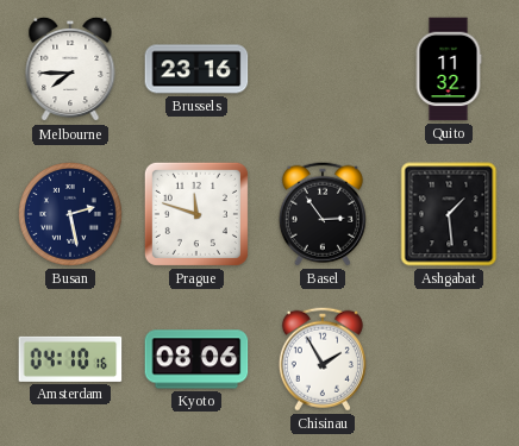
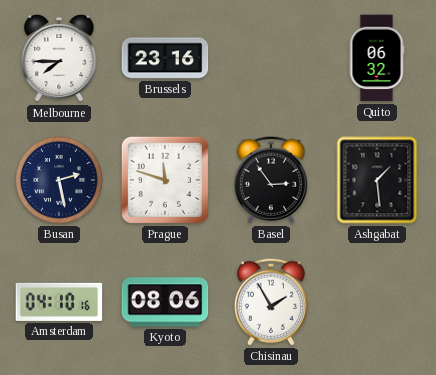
Quito: 11:32 -> 06:32 (377, 58)
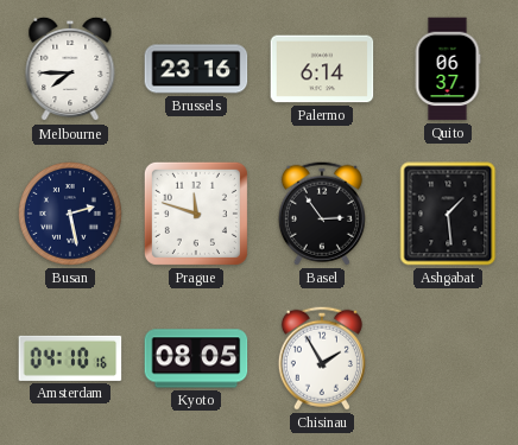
Palermo: none -> 6:14 (322, 69)
Quito: 06:32 -> 06:37 (448, 69)
Kyoto: 08:06 -> 08:05 (196, 358)
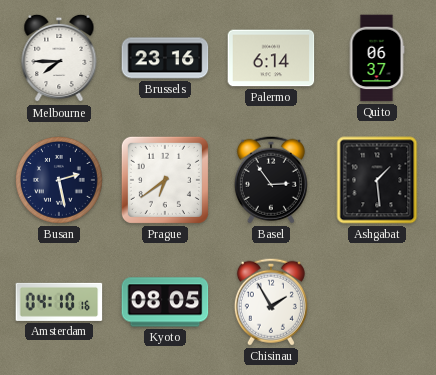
Prague: 11:48 -> 6:39 (165, 180)
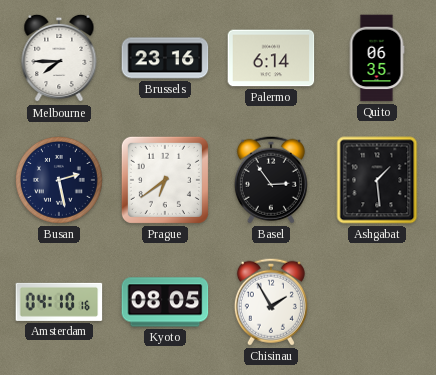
Quito: 06:37 -> 06:35 (377, 58)
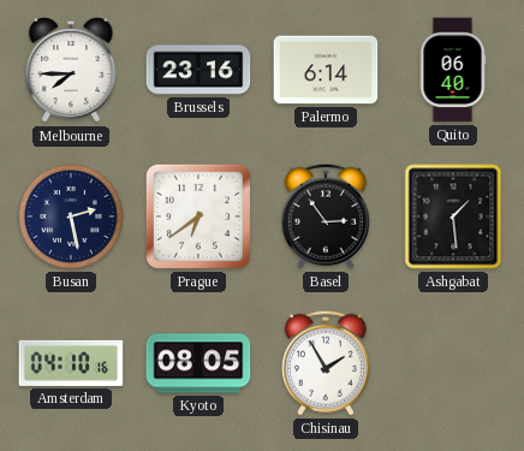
Quito: 06:35 -> 06:40 (453, 70)
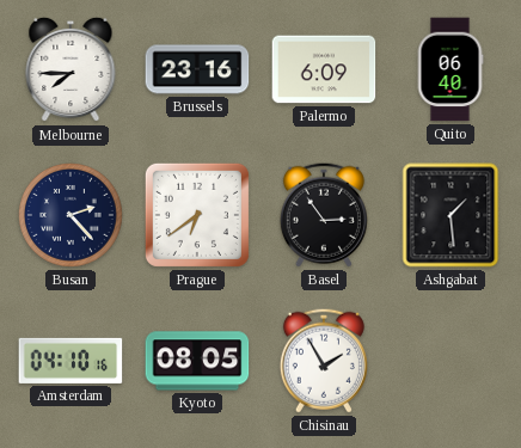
Palermo: 6:14 -> 6:09 (324, 69)
Busan: 2:28 -> 2:23 (72, 216)
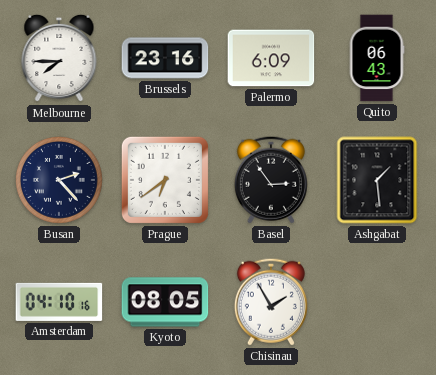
Quito: 06:40 -> 06:43 (377, 58)
